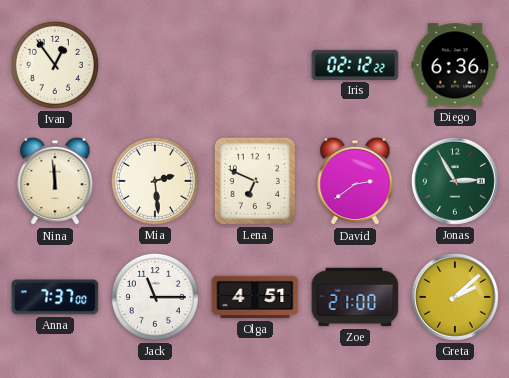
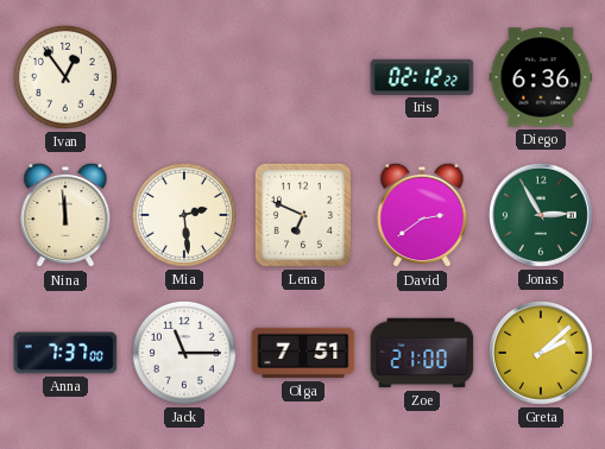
Olga: 4:51 -> 7:51 (303, 353)
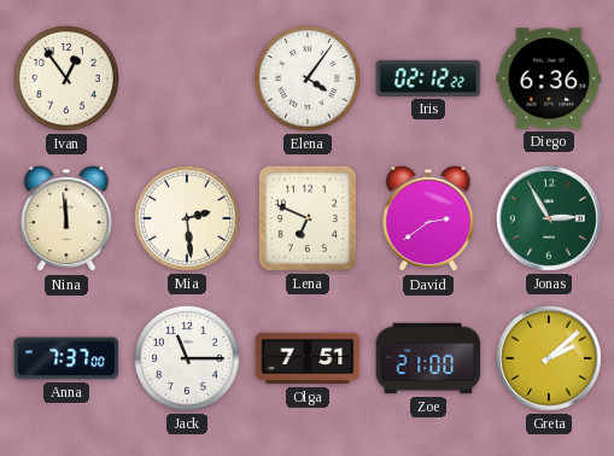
Elena: none -> 4:06 (308, 78)
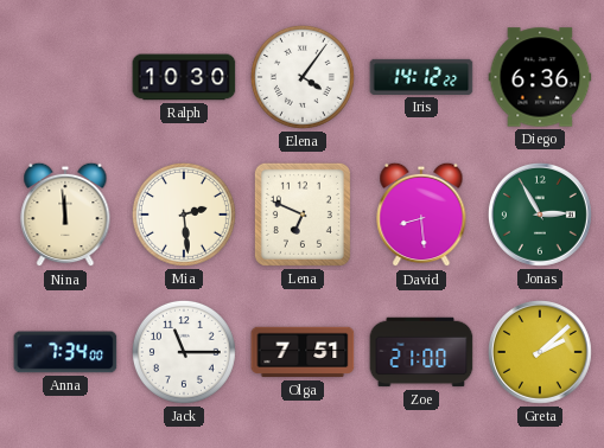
Ivan: 12:54 -> none (66, 78)
Ralph: none -> 10:30 (184, 77)
Iris: 02:12 -> 14:12 (421, 77)
David: 2:39 -> 8:29 (421, 215)
Anna: 7:37 -> 7:34 (65, 352)
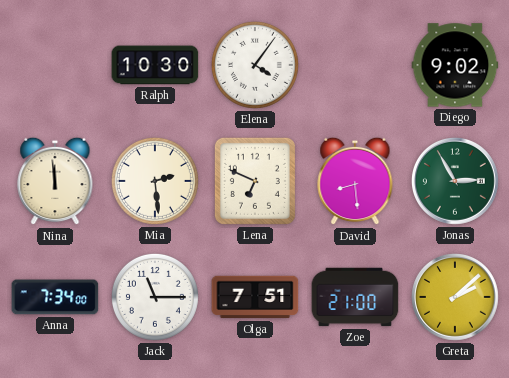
Iris: 14:12 -> none (421, 77)
Diego: 6:36 -> 9:02 (455, 65)
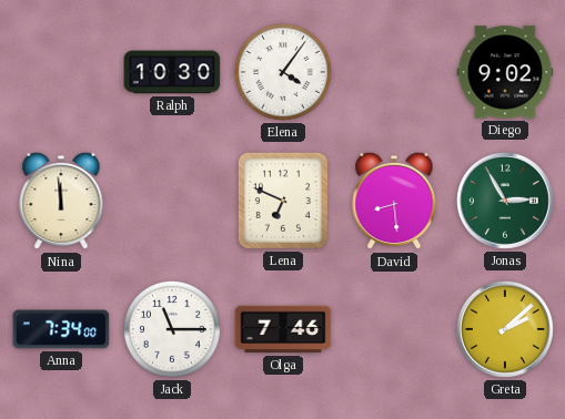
Mia: 2:29 -> none (155, 181)
Olga: 7:51 -> 7:46 (283, 329)
Zoe: 21:00 -> none (355, 297)
